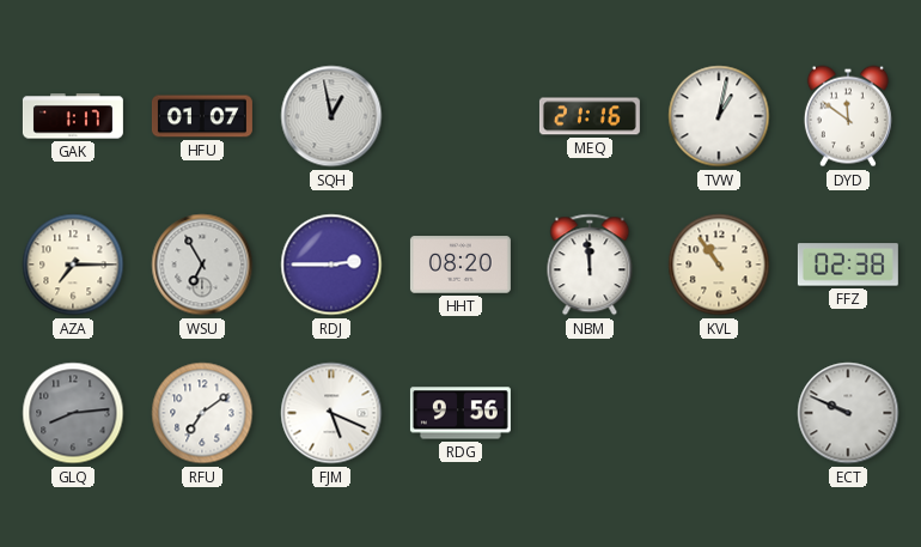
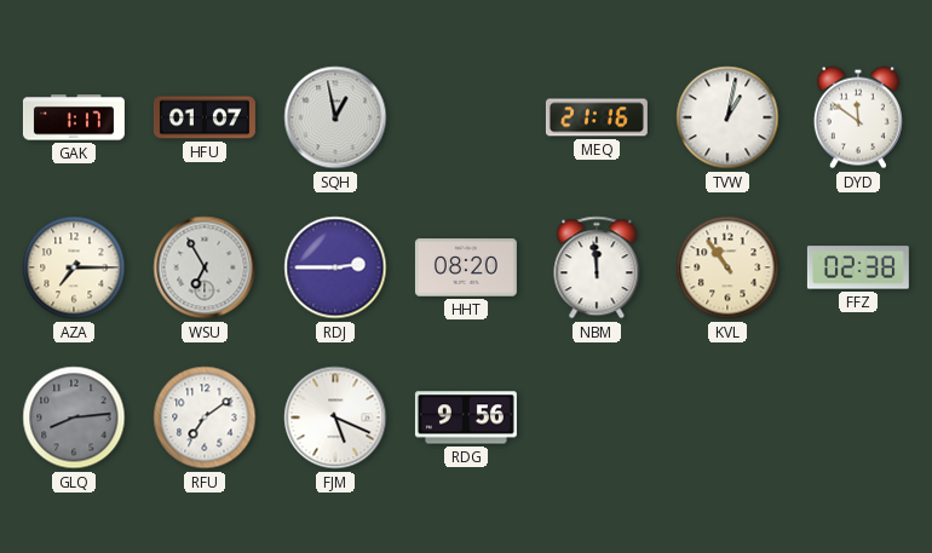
ECT: 9:49 -> none (848, 413)
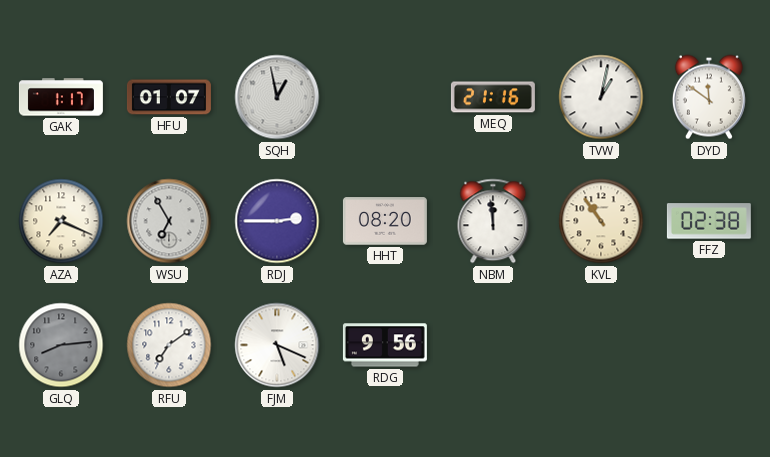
AZA: 7:15 -> 7:19 (61, 221)
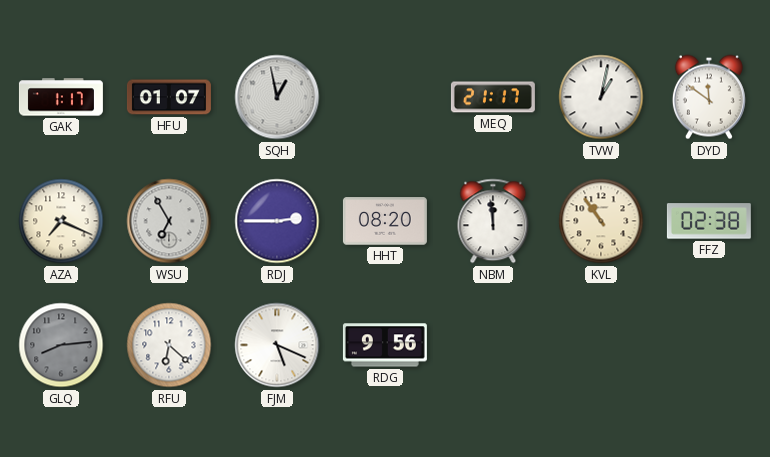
MEQ: 21:16 -> 21:17 (493, 97)
RFU: 7:09 -> 6:22 (169, 345)
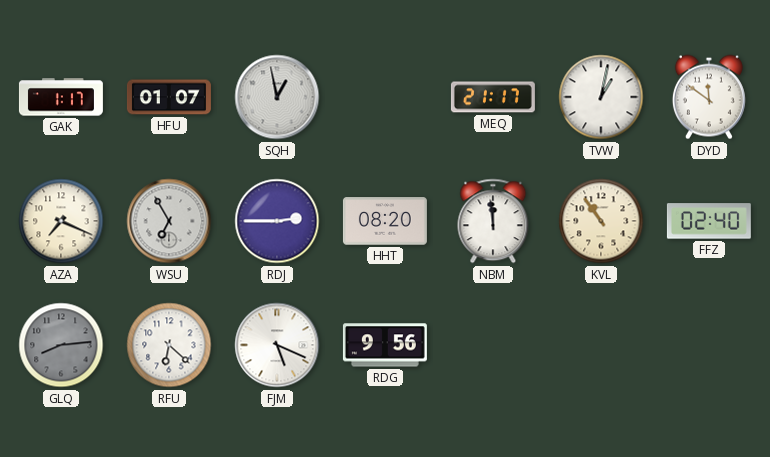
FFZ: 02:38 -> 02:40 (709, 221)
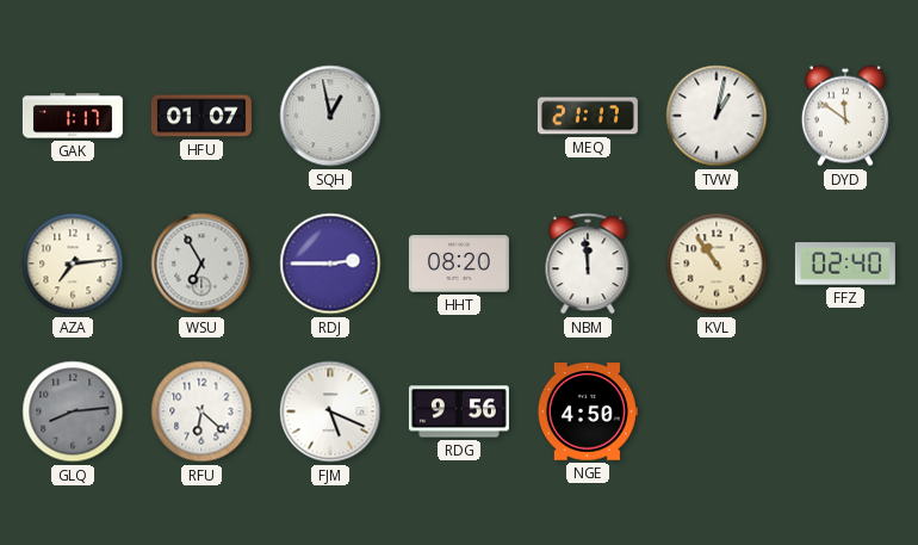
AZA: 7:19 -> 7:14 (73, 264)
NGE: none -> 4:50 (588, 411)
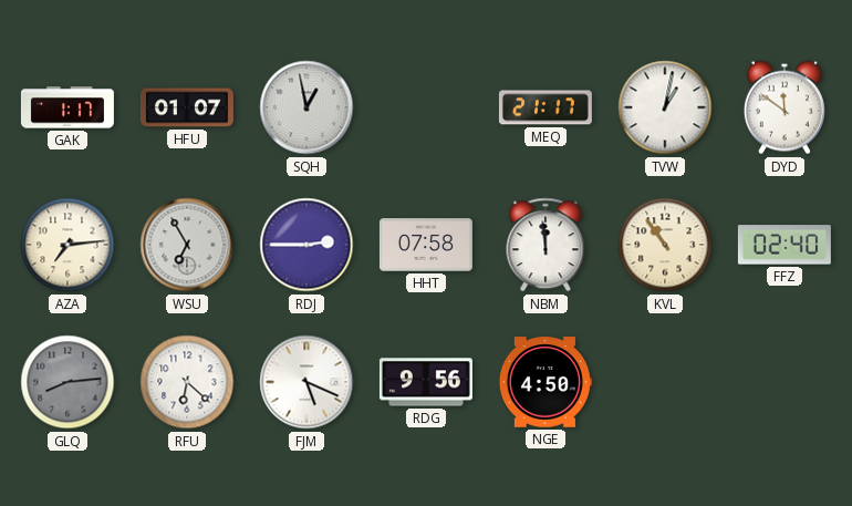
HHT: 08:20 -> 07:58 (426, 245)
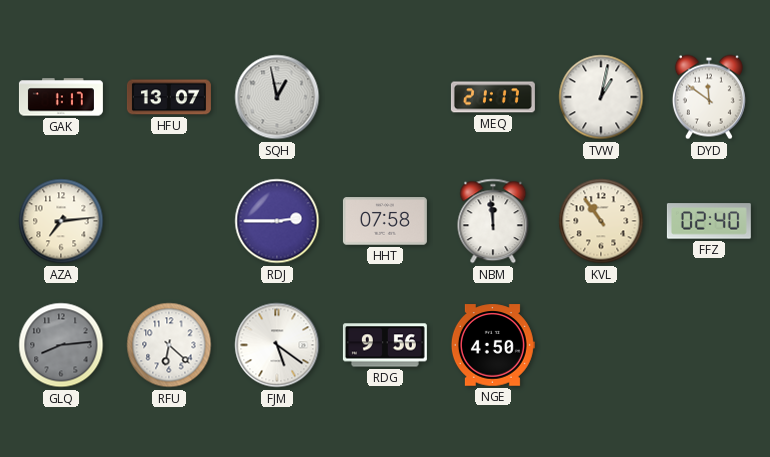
HFU: 01:07 -> 13:07 (169, 97)
WSU: 6:55 -> none (187, 245)
FJM: 5:19 -> 5:21 (277, 345)
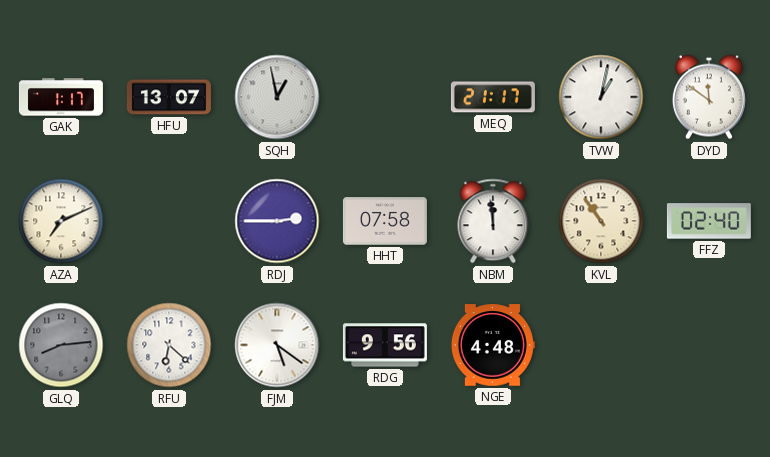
AZA: 7:14 -> 7:11 (61, 221)
NGE: 4:50 -> 4:48 (493, 345)
